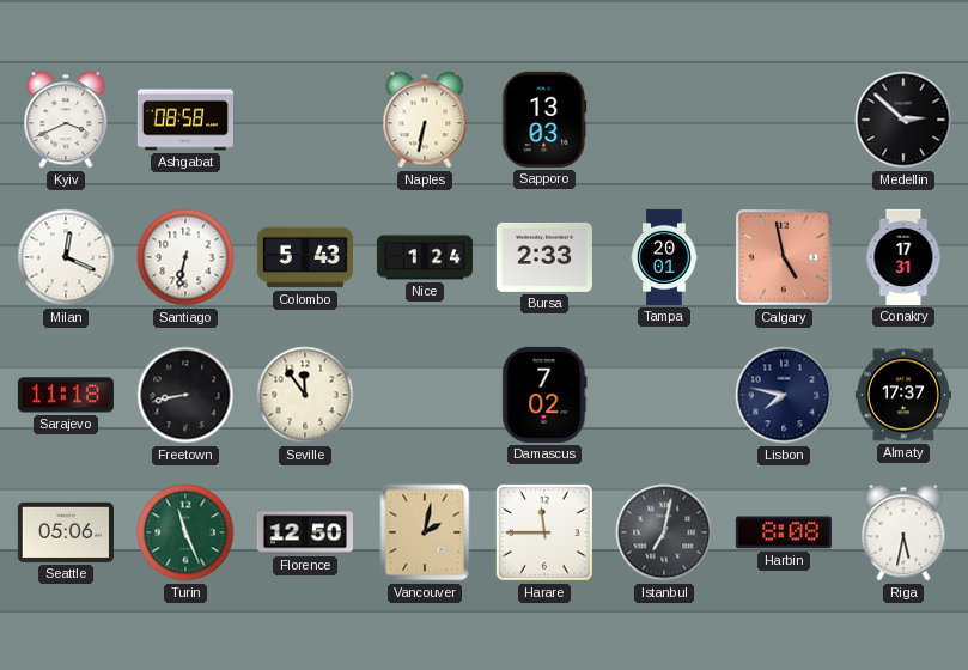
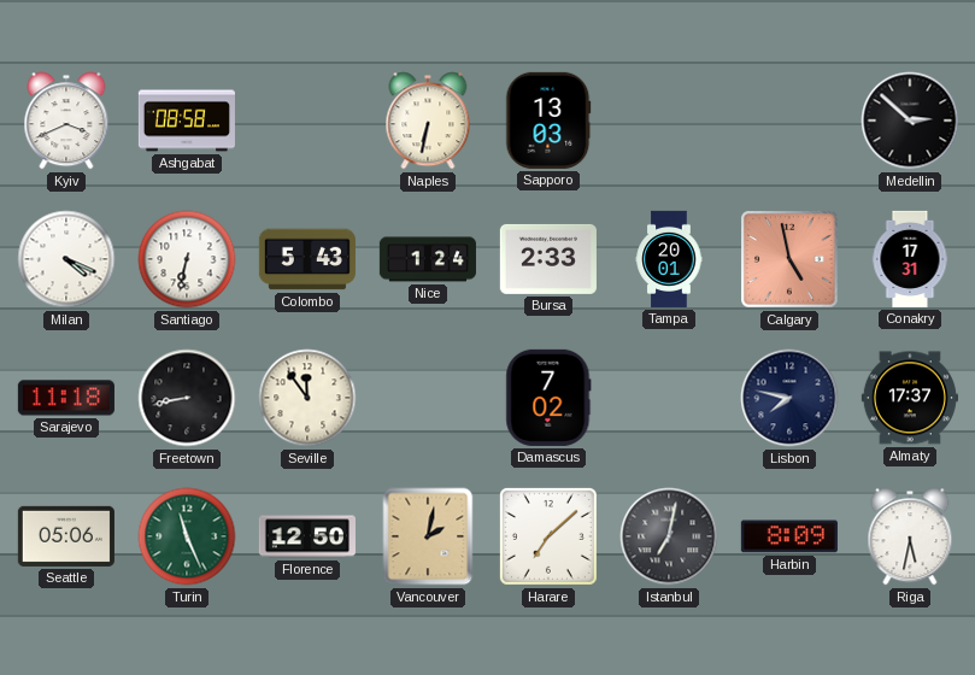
Milan: 12:19 -> 4:19 (66, 259)
Harare: 11:45 -> 7:08 (548, 536)
Harbin: 8:08 -> 8:09 (789, 536)
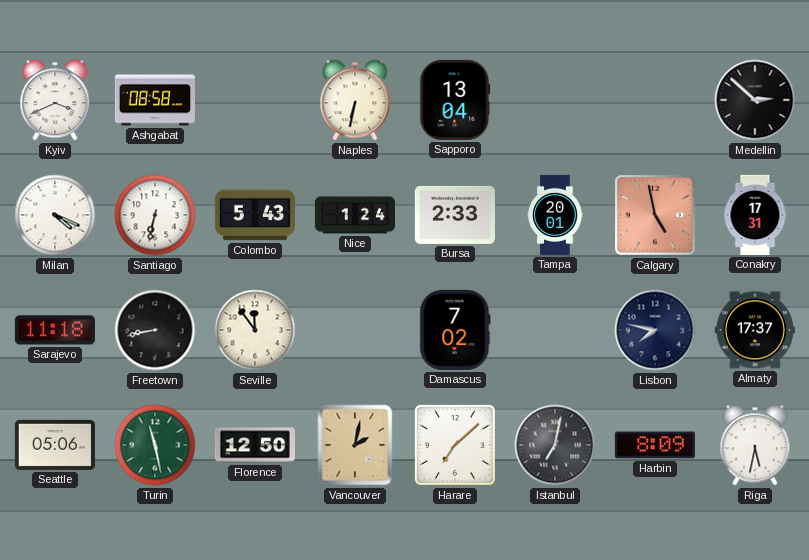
Sapporo: 13:03 -> 13:04 (455, 100)
Turin: 11:26 -> 11:28 (155, 445)
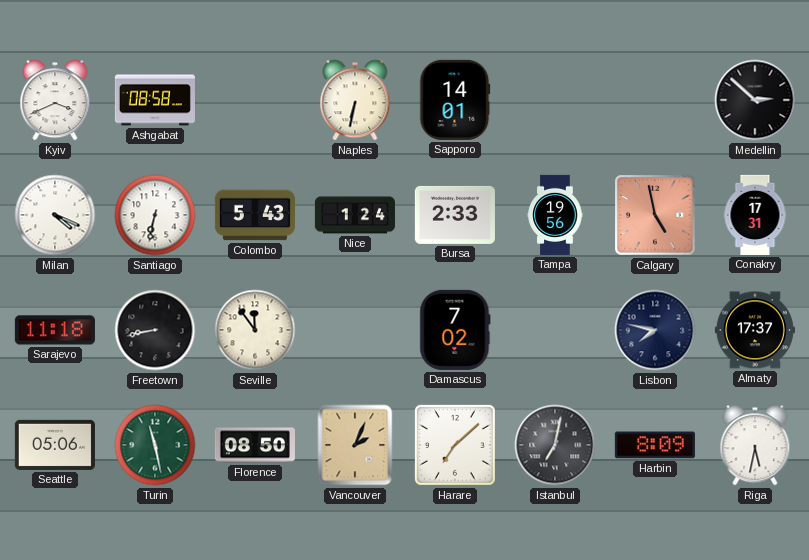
Sapporo: 13:04 -> 14:01 (455, 100)
Tampa: 20:01 -> 19:56 (555, 215)
Florence: 12:50 -> 08:50 (255, 445)
Vancouver: 2:02 -> 2:04 (355, 445)
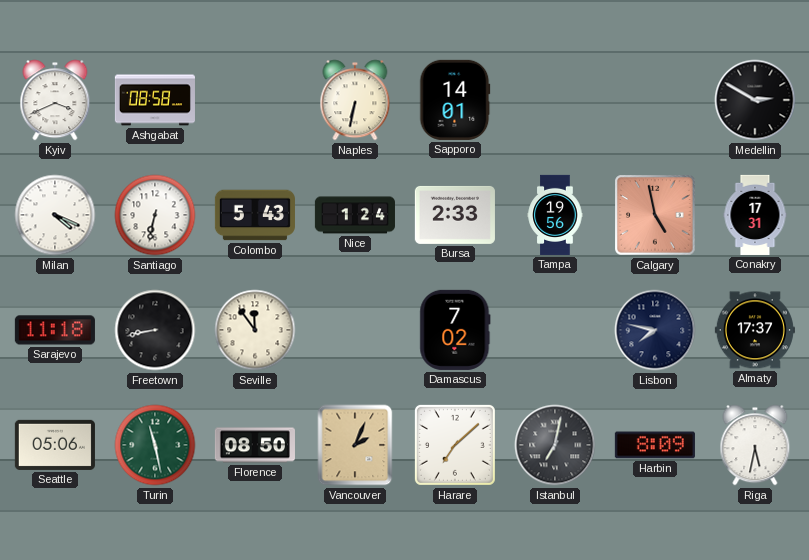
Medellin: 2:52 -> 2:50 (755, 100)
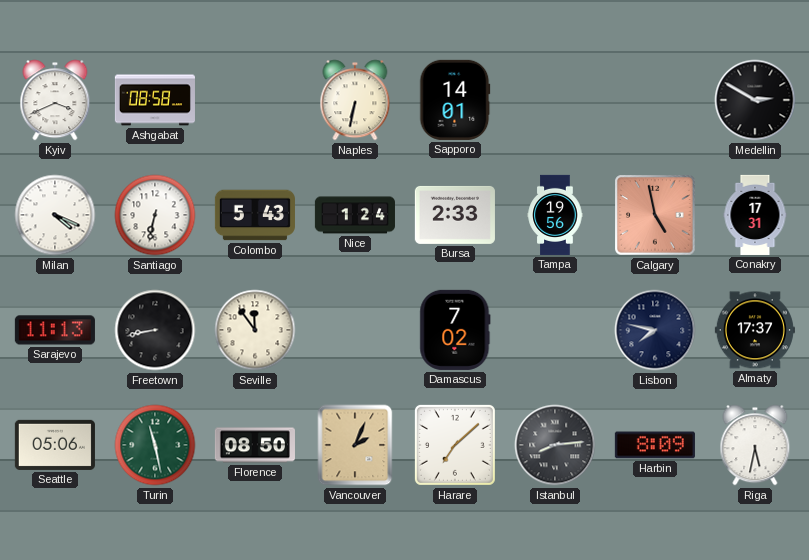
Sarajevo: 11:18 -> 11:13 (55, 330)
Istanbul: 7:02 -> 8:14 (555, 445)
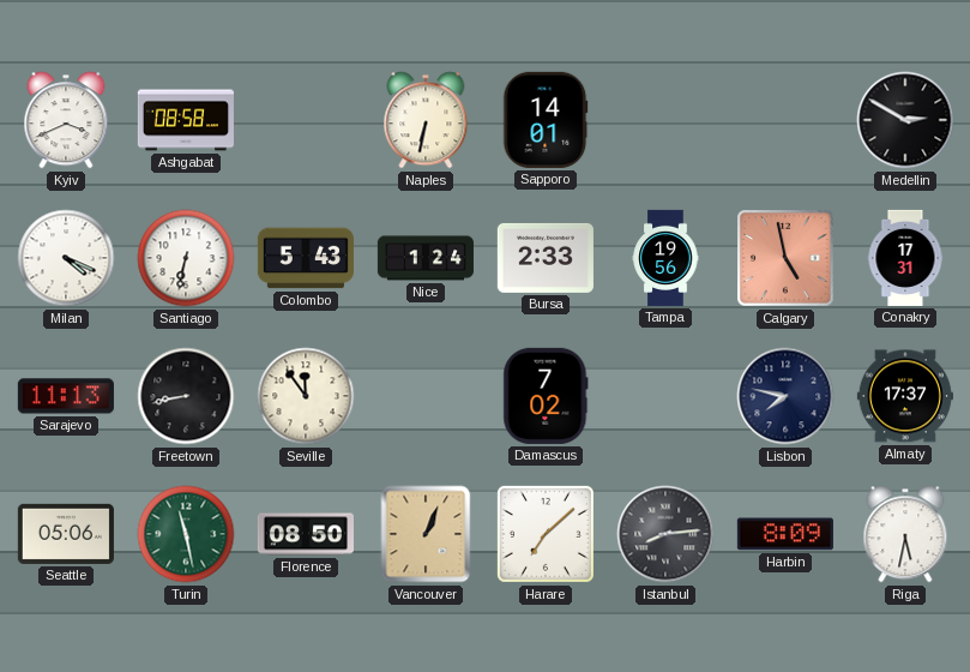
Vancouver: 2:04 -> 1:04 (426, 534)
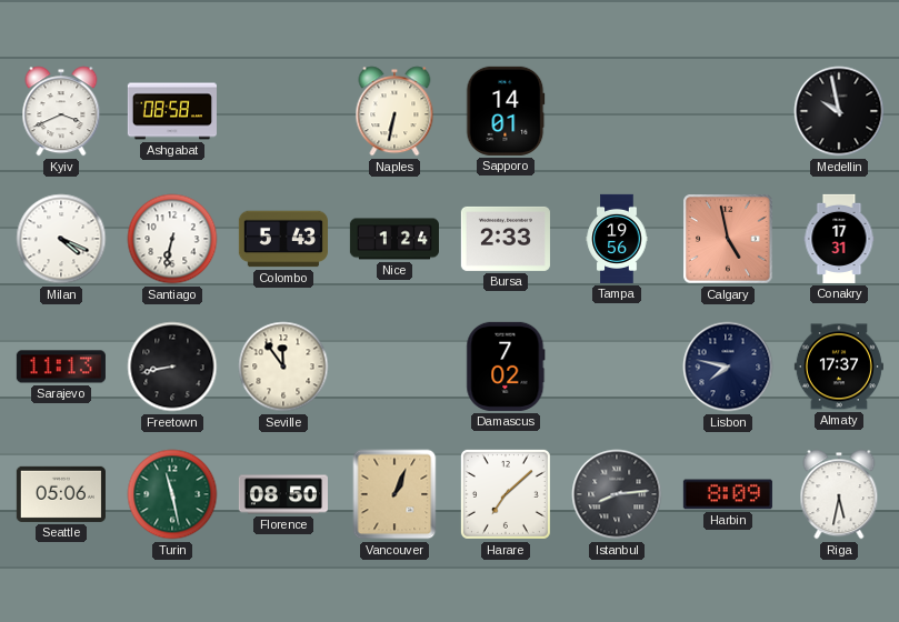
Medellin: 2:50 -> 9:58 (839, 111)
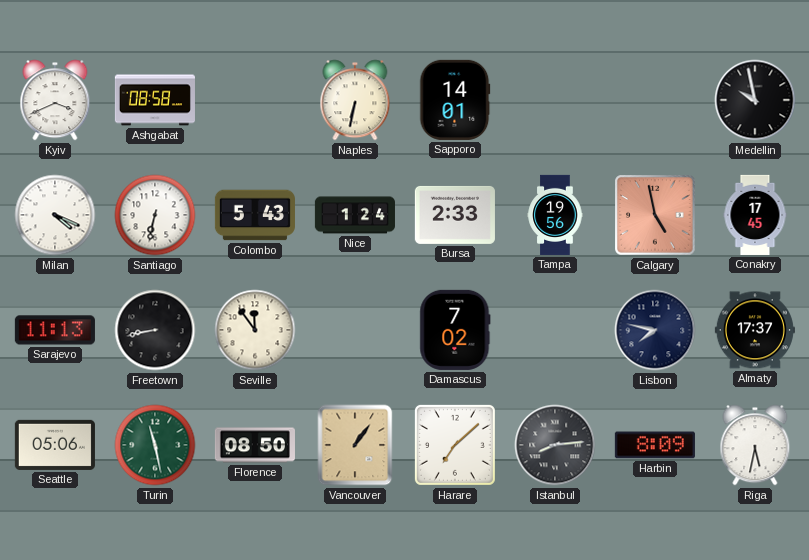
Conakry: 17:31 -> 17:45 (755, 215)
Vancouver: 1:04 -> 1:06 (355, 445)
